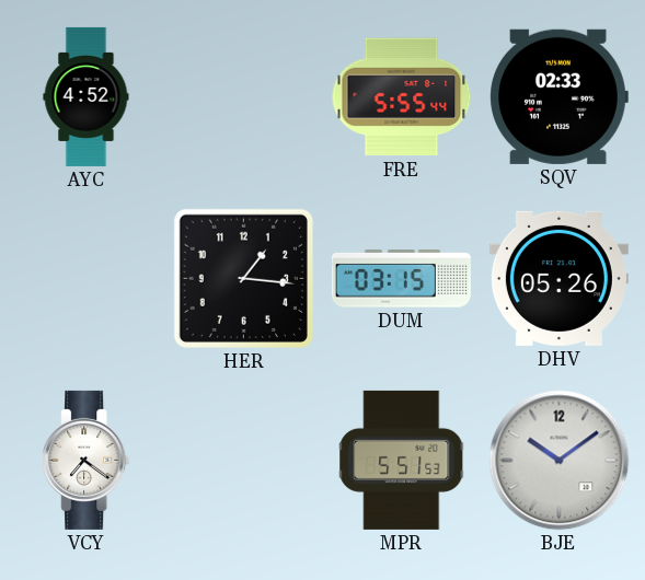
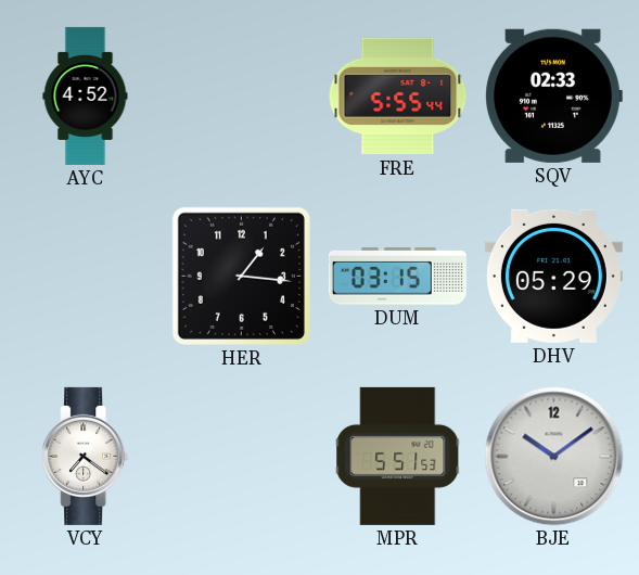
DHV: 05:26 -> 05:29 (553, 276)
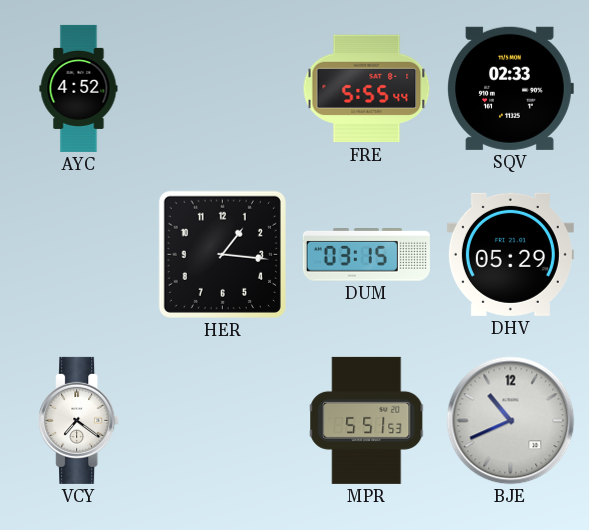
BJE: 10:09 -> 10:41 (511, 421)
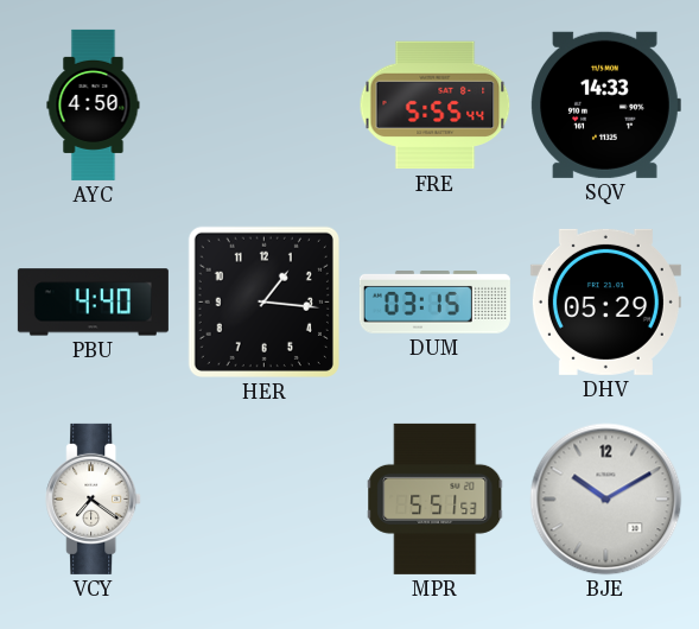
AYC: 4:52 -> 4:50 (94, 104)
SQV: 02:33 -> 14:33 (605, 104)
PBU: none -> 4:40 (93, 303)
BJE: 10:41 -> 10:10 (606, 500)
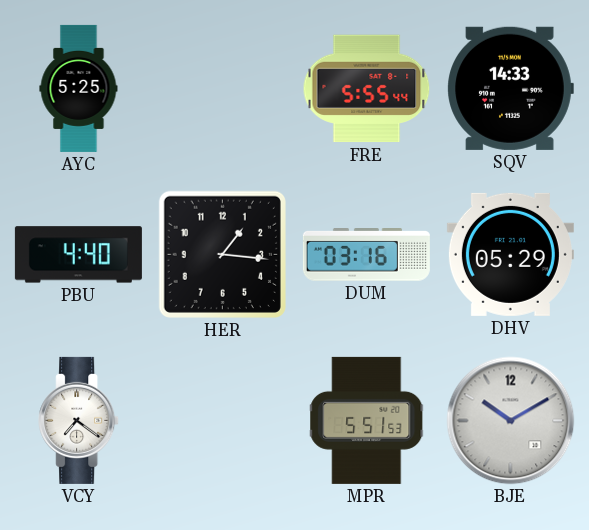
AYC: 4:50 -> 5:25 (79, 88)
DUM: 03:15 -> 03:16 (366, 255)
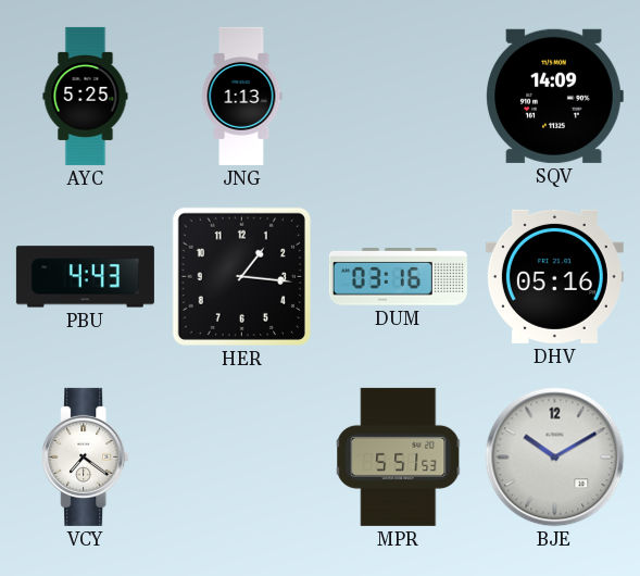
JNG: none -> 1:13 (241, 96)
FRE: 5:55 -> none (367, 89)
SQV: 14:33 -> 14:09 (554, 96)
PBU: 4:40 -> 4:43 (85, 277)
DHV: 05:29 -> 05:16 (554, 276)
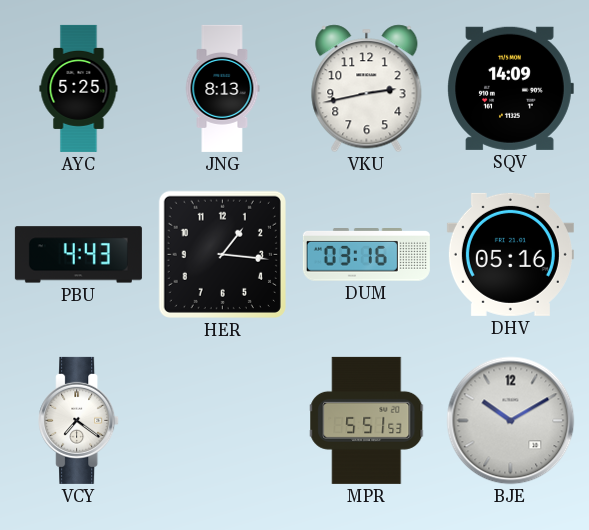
JNG: 1:13 -> 8:13 (222, 88)
VKU: none -> 2:43 (367, 89)
